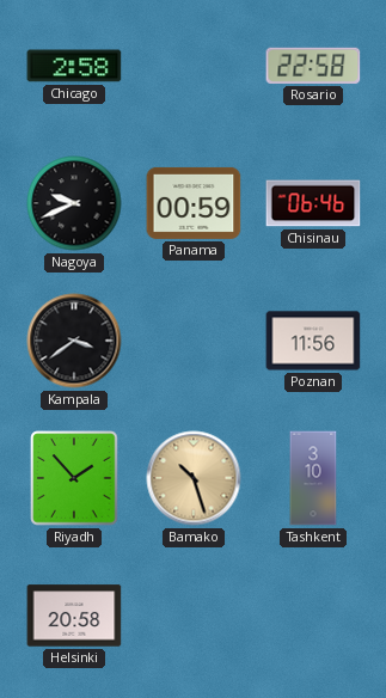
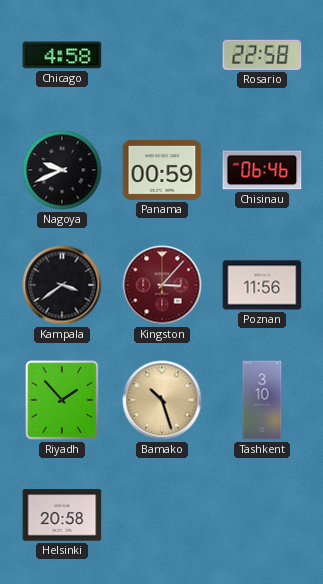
Chicago: 2:58 -> 4:58 (62, 55)
Kingston: none -> 3:07 (162, 285)
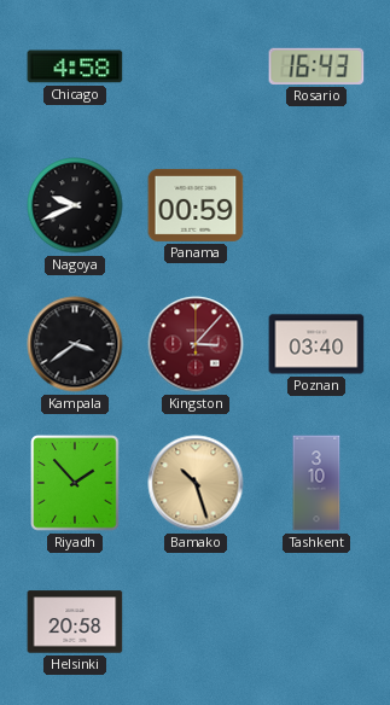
Rosario: 22:58 -> 16:43 (316, 66)
Chisinau: 06:46 -> none (262, 170)
Poznan: 11:56 -> 03:40 (316, 344)
